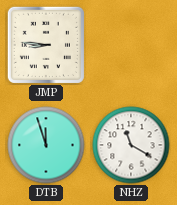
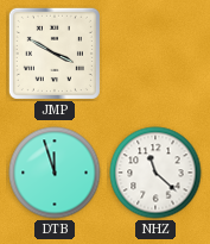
JMP: 8:46 -> 3:50 (55, 54)
NHZ: 11:20 -> 11:22 (155, 173)
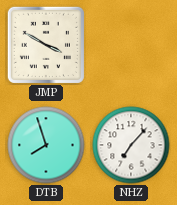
DTB: 11:57 -> 7:57 (46, 145)
NHZ: 11:22 -> 7:07 (131, 145)
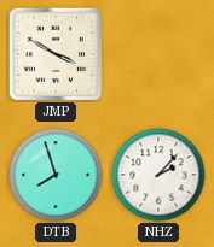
NHZ: 7:07 -> 2:07 (158, 175)
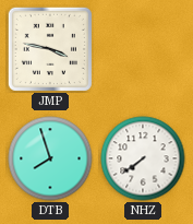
JMP: 3:50 -> 3:47 (50, 49)
NHZ: 2:07 -> 7:39 (143, 158)
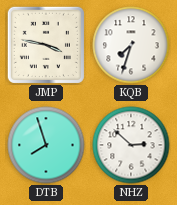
KQB: none -> 7:33 (131, 45)
NHZ: 7:39 -> 2:52 (131, 145)
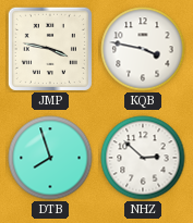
KQB: 7:33 -> 3:47 (143, 49)
